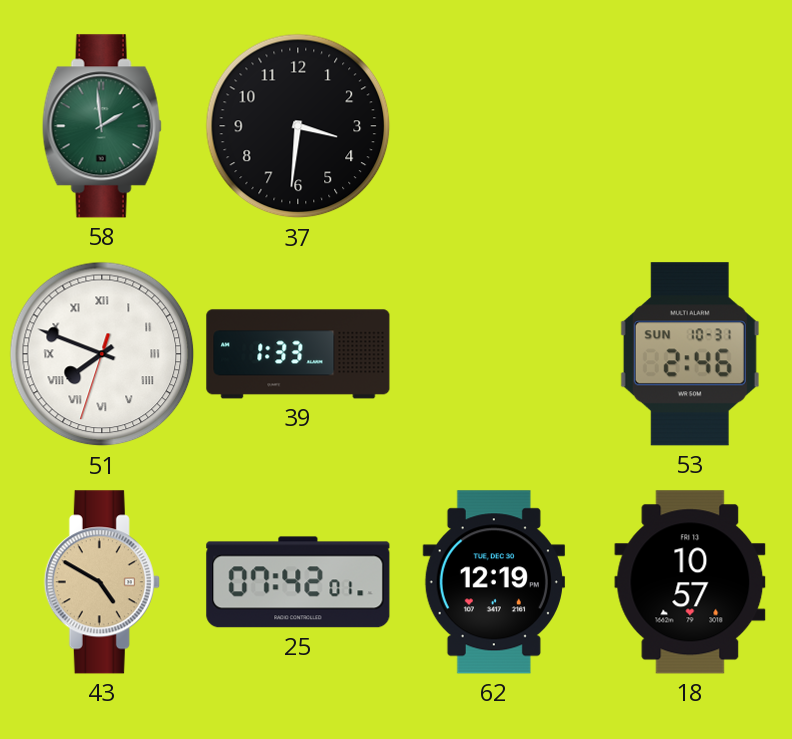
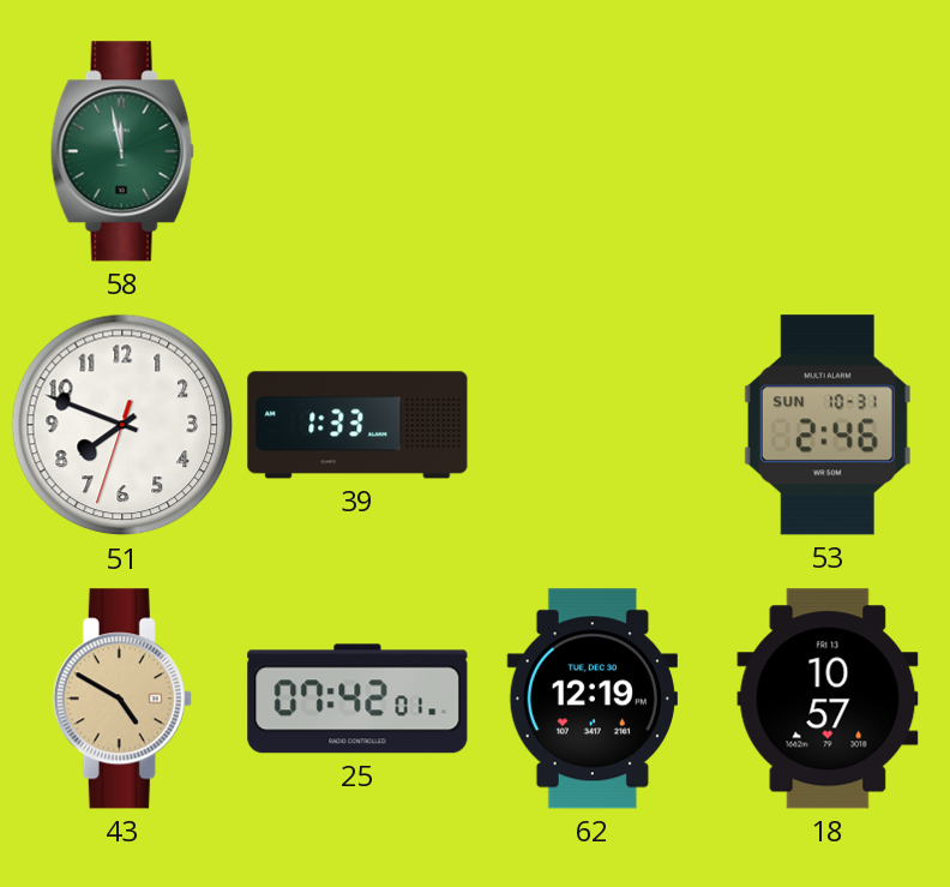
58: 1:59 -> 11:58 (122, 151)
37: 3:31 -> none (298, 126)
51 numerals: Roman -> Arabic (122, 425)
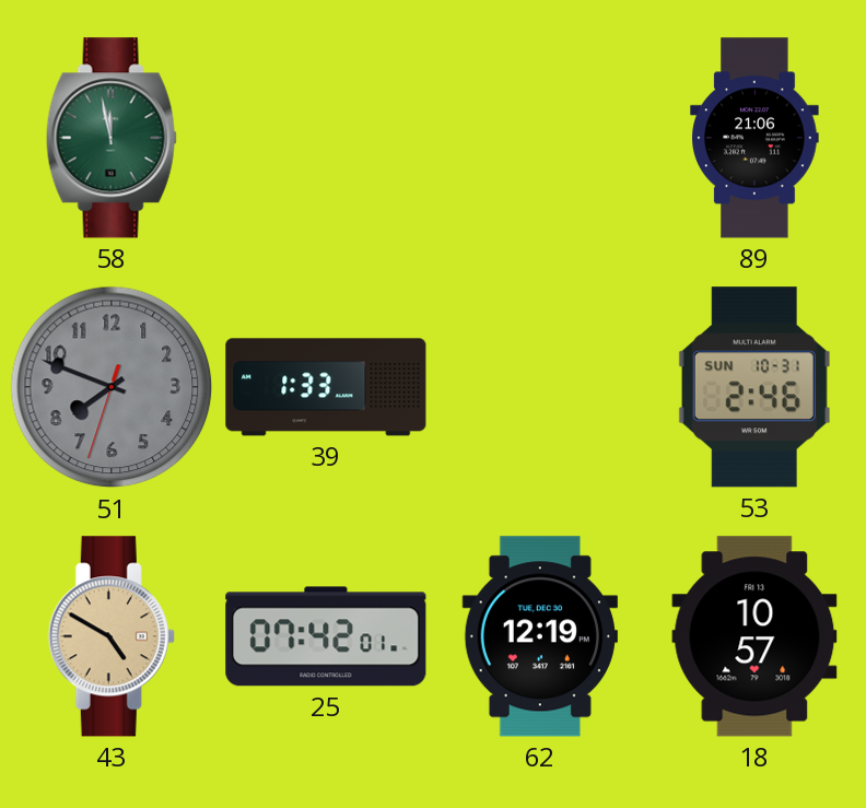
89: none -> 21:06 (754, 138)
51 dial: white -> grey (112, 387)
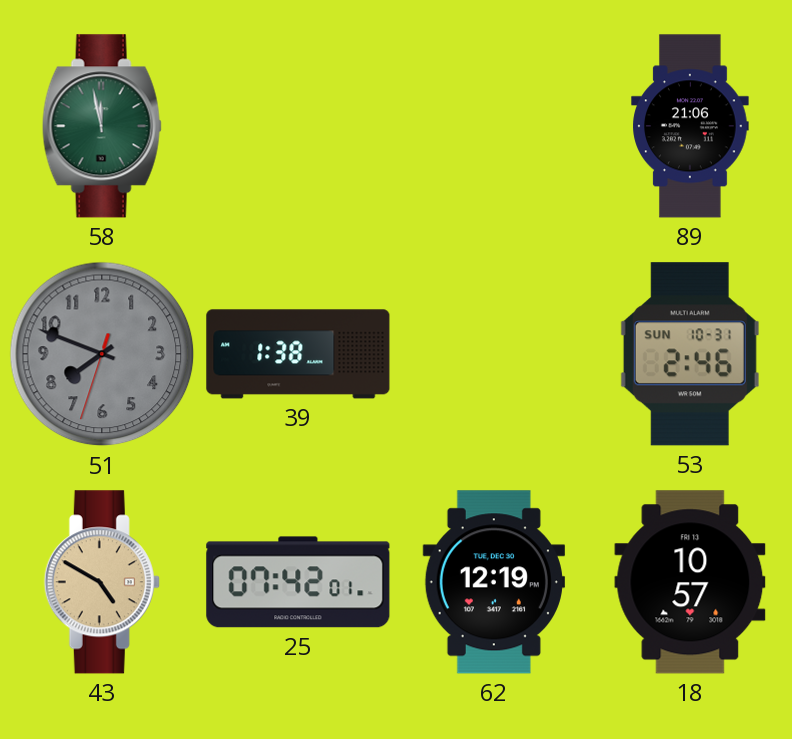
39: 1:33 -> 1:38 (298, 354)
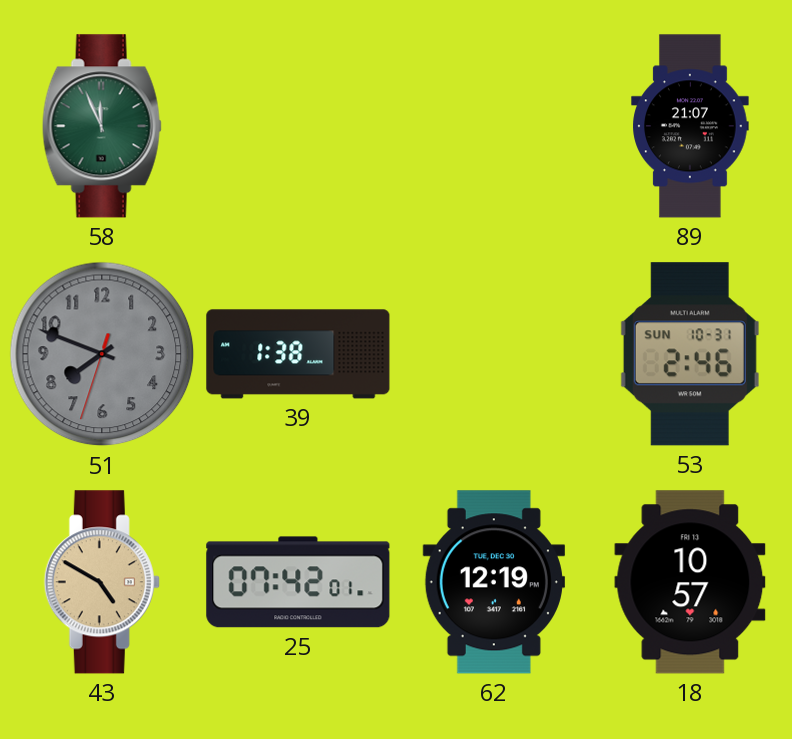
58: 11:58 -> 11:56 (102, 126)
89: 21:06 -> 21:07 (690, 126)
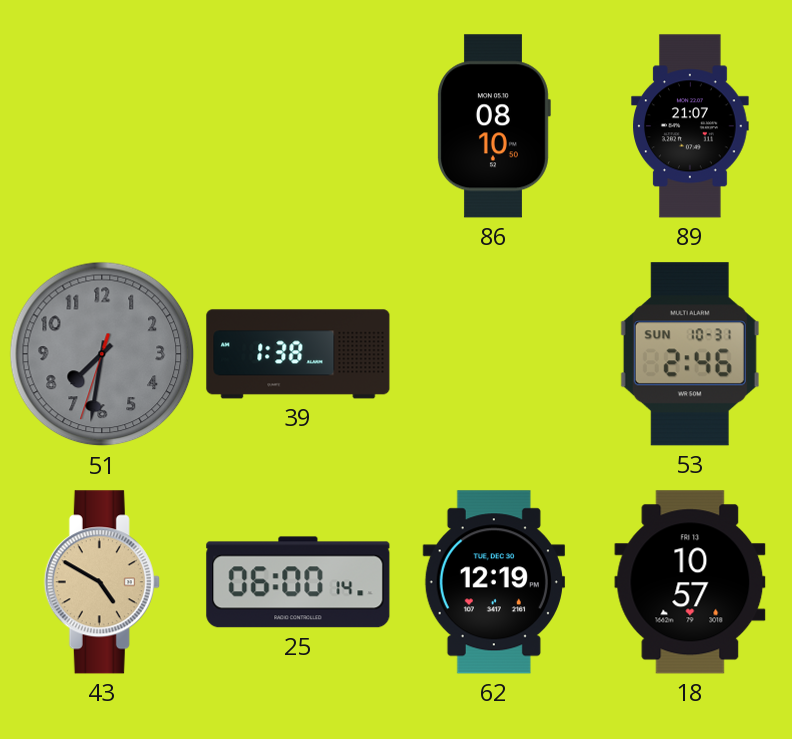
58: 11:56 -> none (102, 126)
86: none -> 08:10 (494, 126)
51: 7:48 -> 7:31 (102, 354)
25: 07:42 -> 06:00 (298, 582)
